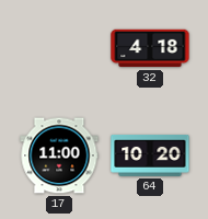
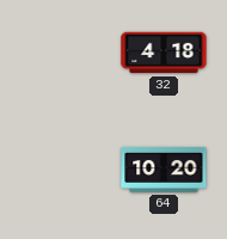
17: 11:00 -> none (59, 155)
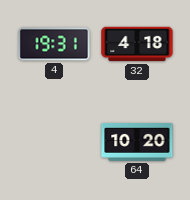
4: none -> 19:31 (54, 44)
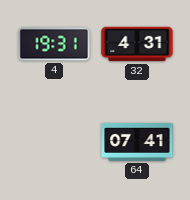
32: 4:18 -> 4:31 (137, 44)
64: 10:20 -> 07:41 (137, 143)
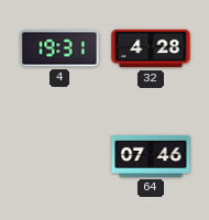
32: 4:31 -> 4:28 (151, 48)
64: 07:41 -> 07:46 (151, 157)
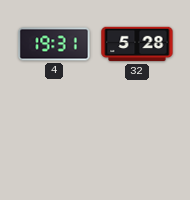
32: 4:28 -> 5:28 (137, 44)
64: 07:46 -> none (151, 157)
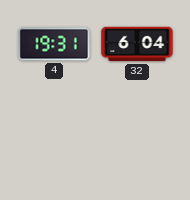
32: 5:28 -> 6:04 (137, 44)
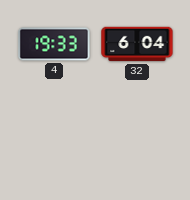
4: 19:31 -> 19:33 (54, 44)
